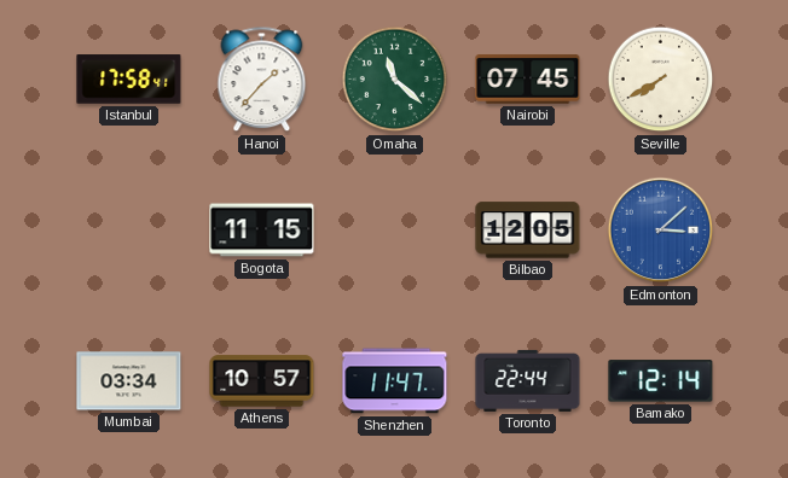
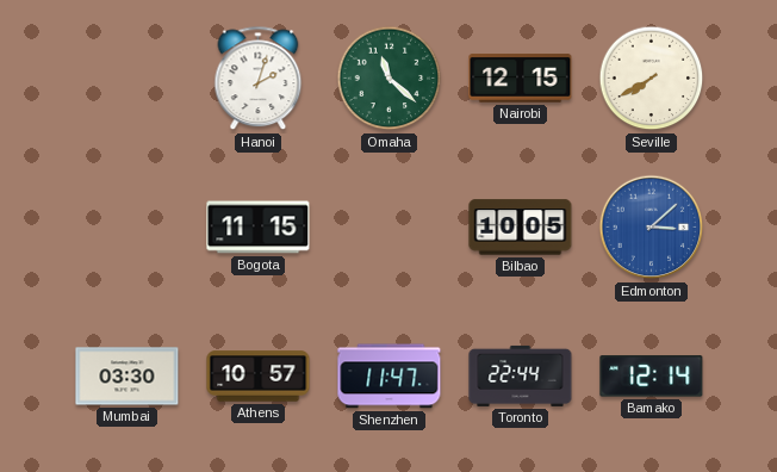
Istanbul: 17:58 -> none (129, 80)
Hanoi: 1:37 -> 2:03 (259, 79)
Nairobi: 07:45 -> 12:15 (521, 79)
Bilbao: 12:05 -> 10:05 (521, 228)
Mumbai: 03:34 -> 03:30 (128, 377)
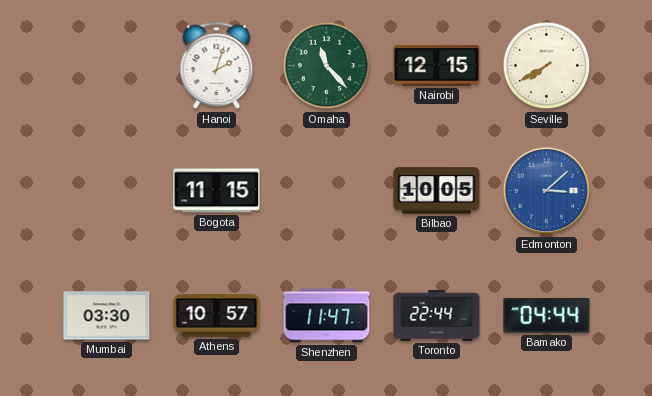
Omaha: 11:22 -> 11:23 (327, 66)
Bamako: 12:14 -> 04:44 (547, 316)
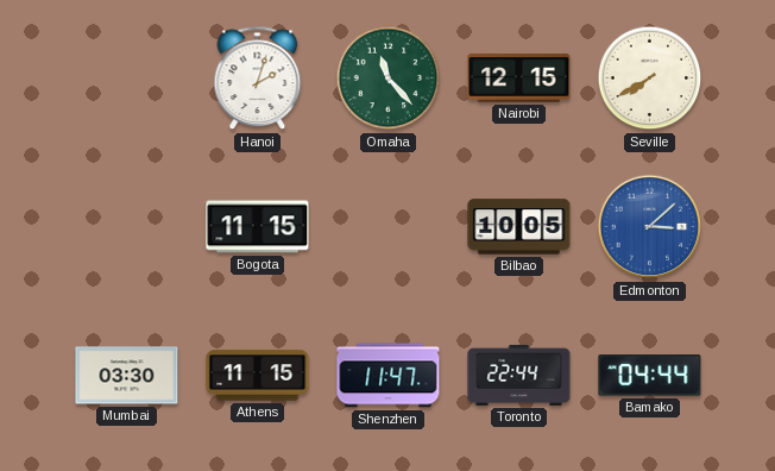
Athens: 10:57 -> 11:15 (258, 376)
